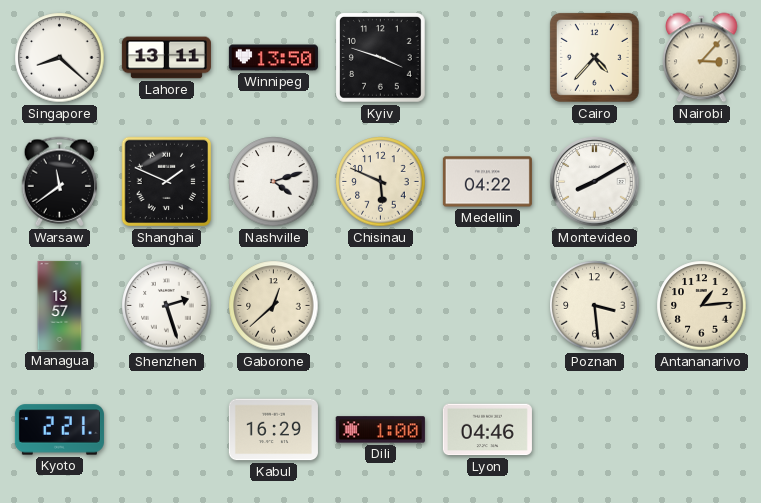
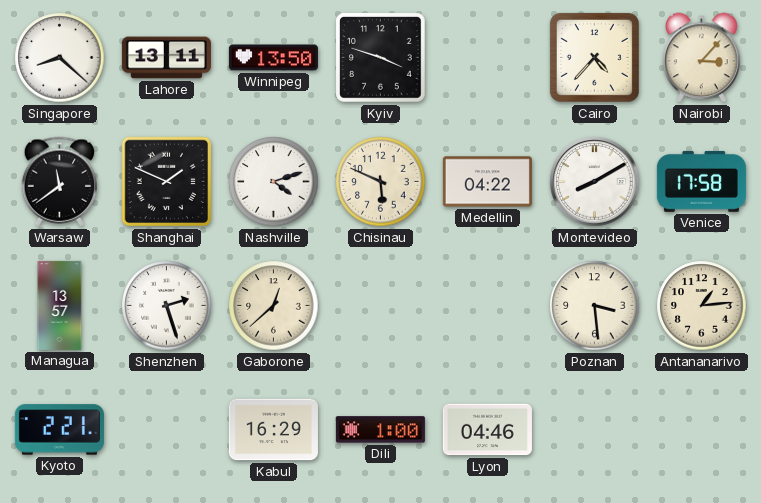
Venice: none -> 17:58 (701, 181)
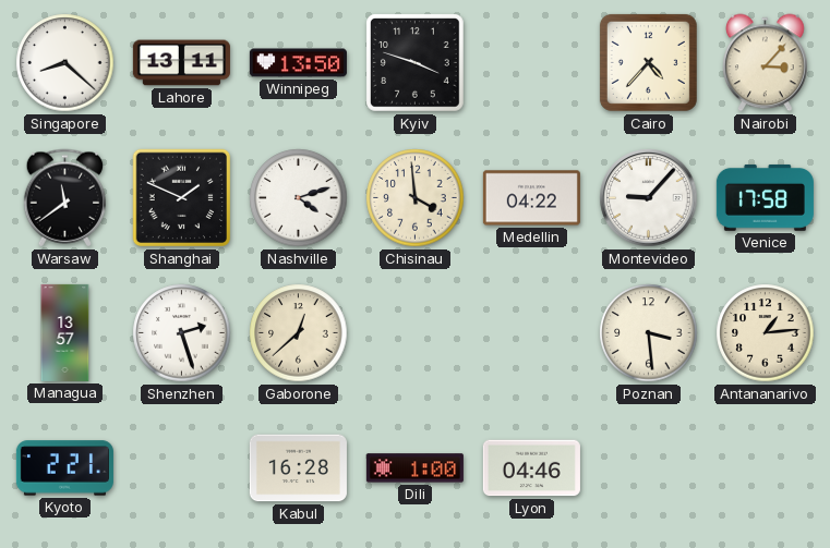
Chisinau: 5:49 -> 3:59 (416, 198)
Montevideo: 8:10 -> 9:07 (649, 198)
Kabul: 16:29 -> 16:28 (298, 468)
